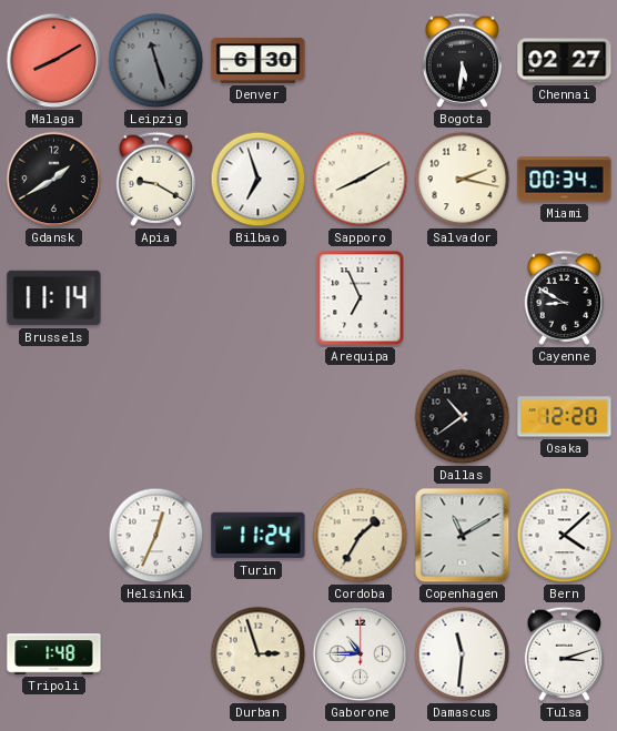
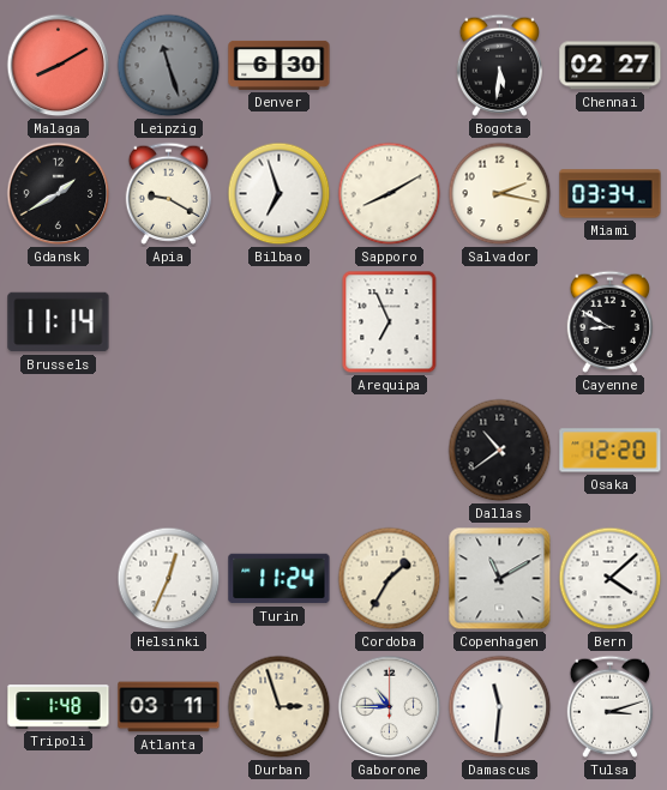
Miami: 00:34 -> 03:34 (611, 194)
Atlanta: none -> 03:11 (169, 707)
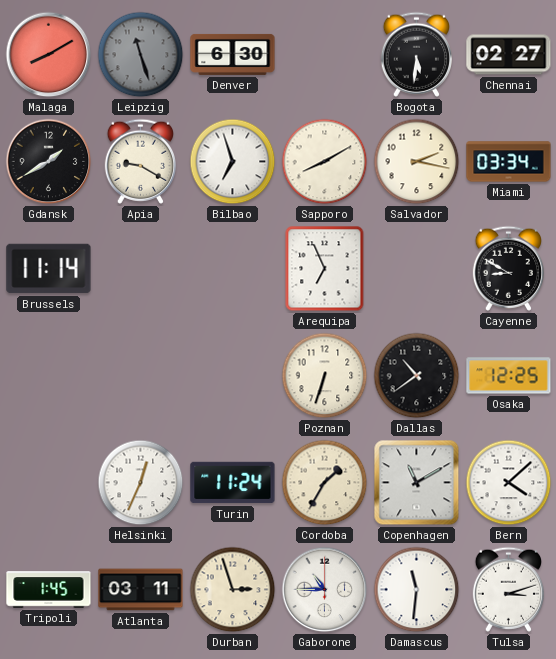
Poznan: none -> 6:33 (325, 376)
Osaka: 12:20 -> 12:25 (509, 376)
Tripoli: 1:48 -> 1:45 (49, 590)
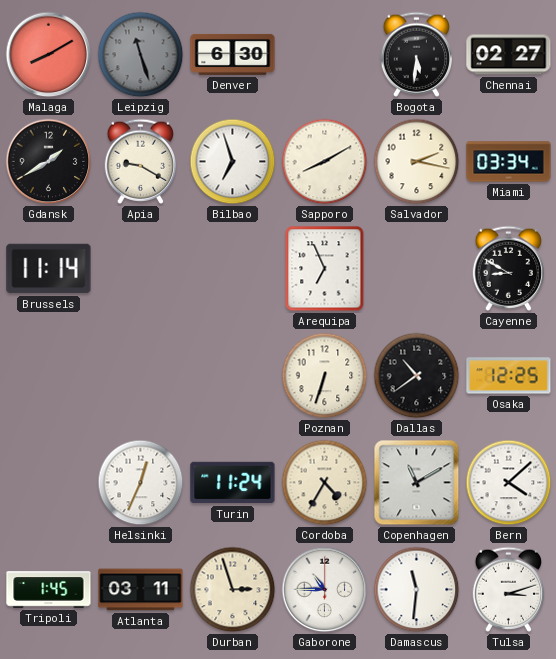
Cordoba: 1:35 -> 4:35 (325, 483)
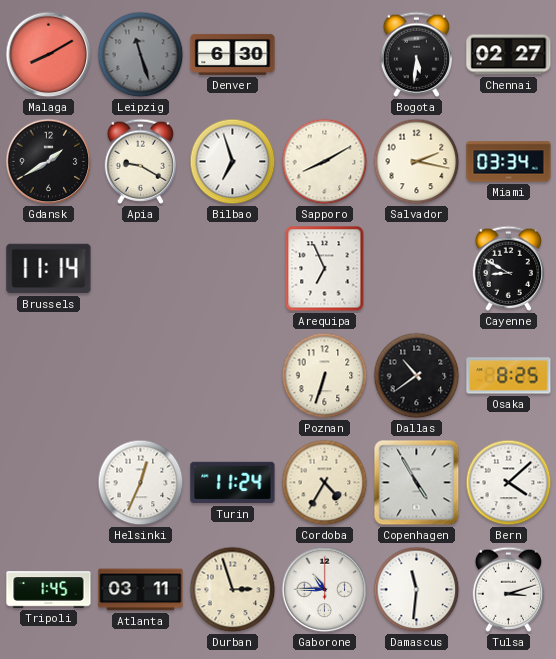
Osaka: 12:25 -> 8:25 (509, 376)
Copenhagen: 11:10 -> 4:55 (417, 483)
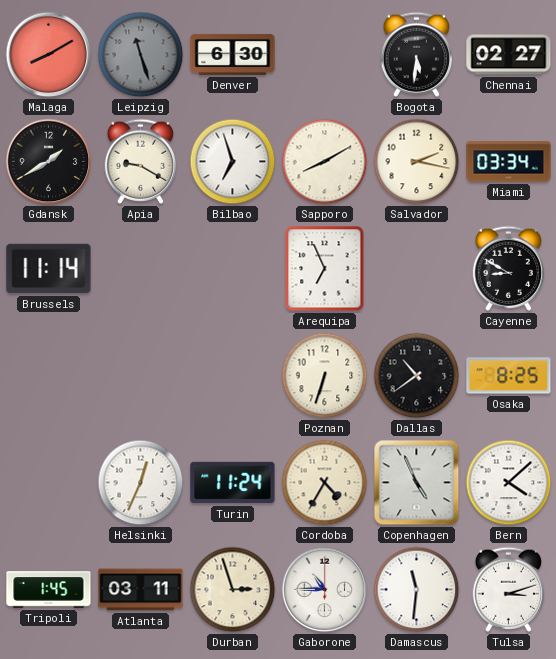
Copenhagen: 4:55 -> 4:56 (417, 483)
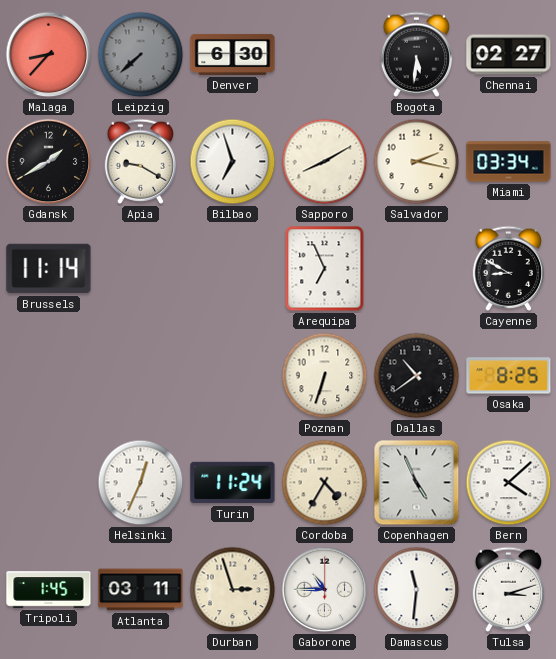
Malaga: 8:10 -> 8:37 (49, 55)
Leipzig: 11:27 -> 7:38 (141, 55)
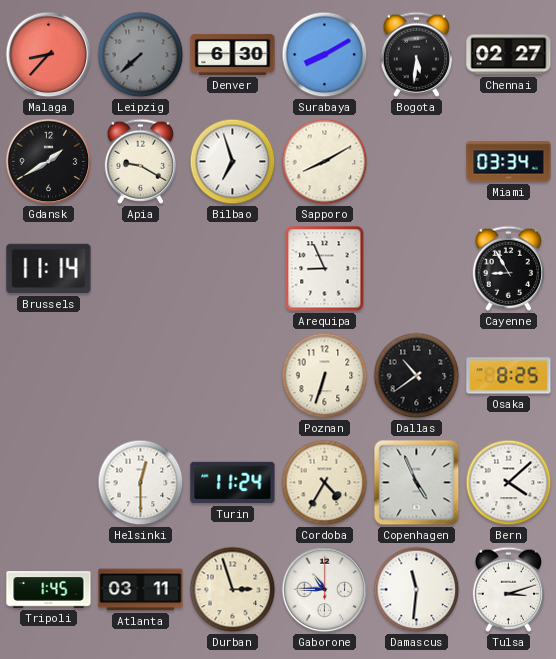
Surabaya: none -> 8:10 (325, 55)
Salvador: 2:17 -> none (417, 162)
Arequipa: 6:56 -> 8:56 (325, 269)
Cayenne: 8:50 -> 8:55 (508, 268)
Helsinki: 12:34 -> 12:30 (141, 483)
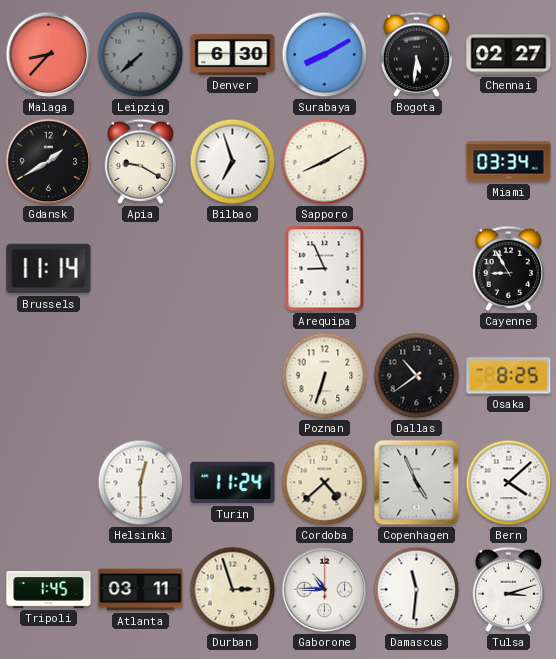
Cordoba: 4:35 -> 4:38 (325, 483)
